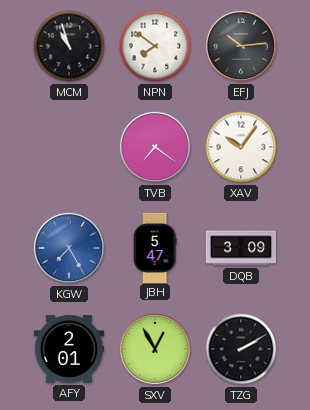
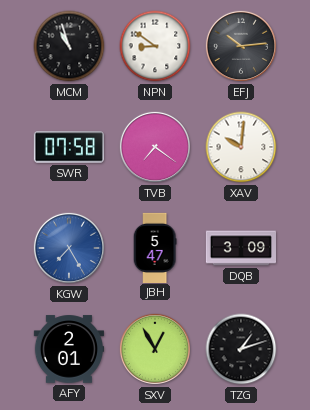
NPN: 7:51 -> 8:51 (155, 46)
SWR: none -> 07:58 (69, 147)
XAV: 10:06 -> 10:01 (241, 147)
TZG: 2:10 -> 1:12 (241, 349)
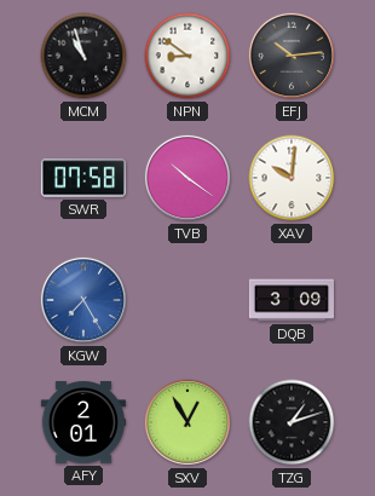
TVB: 7:21 -> 10:21 (187, 178)
JBH: 5:47 -> none (155, 247)
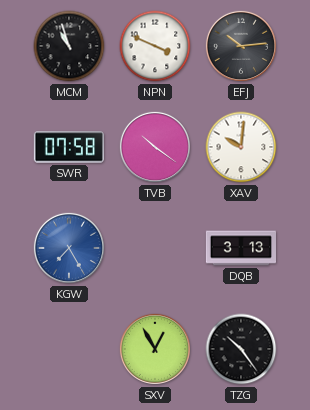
NPN: 8:51 -> 3:49 (155, 46)
DQB: 3:09 -> 3:13 (240, 248)
AFY: 2:01 -> none (82, 422)
TZG: 1:12 -> 10:24 (241, 349)
